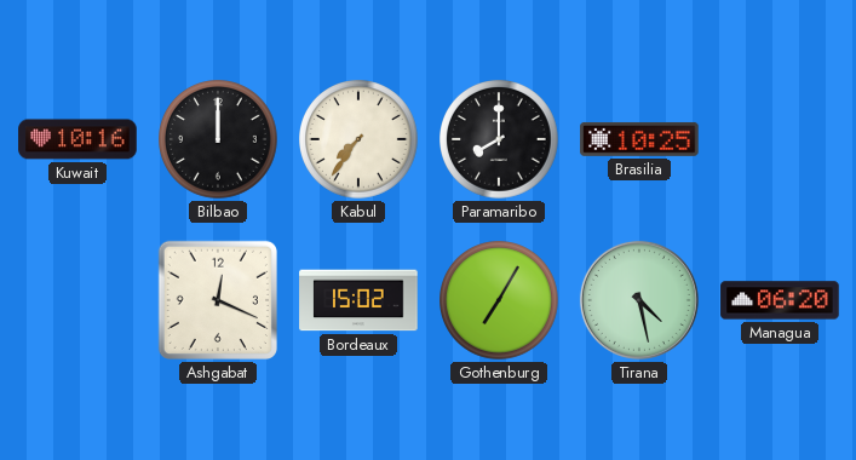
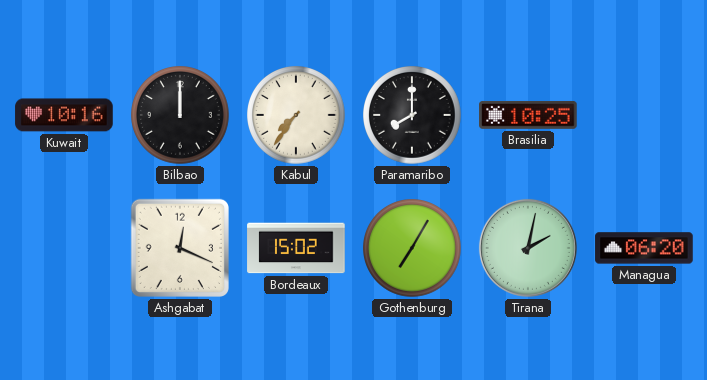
Tirana: 4:28 -> 2:02 (528, 248)
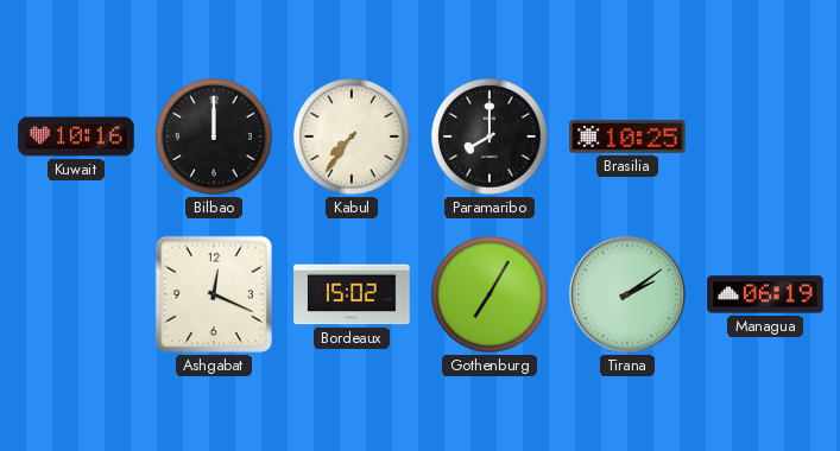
Tirana: 2:02 -> 2:09 (627, 294)
Managua: 06:20 -> 06:19 (765, 294)
